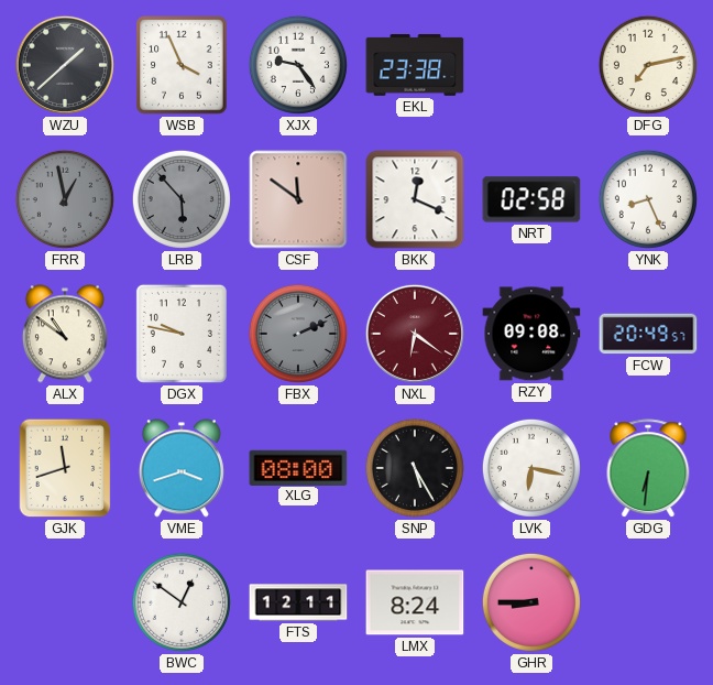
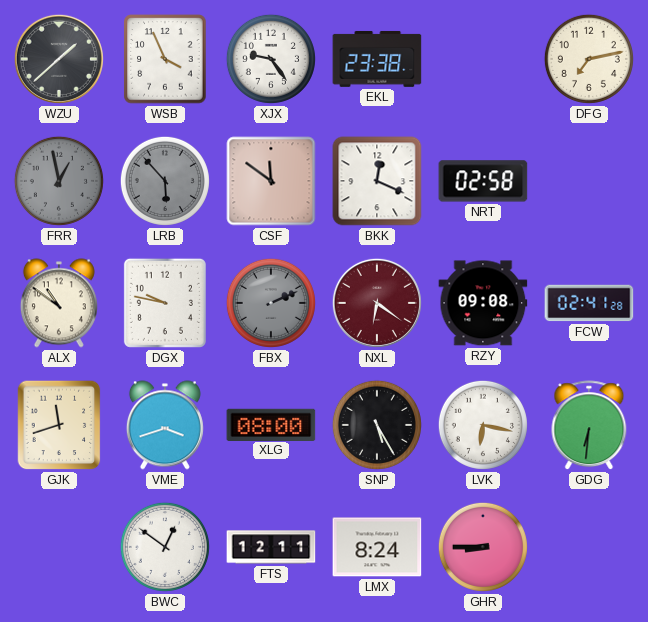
YNK: 8:26 -> none (648, 199)
FCW: 20:49 -> 02:41 (589, 303)
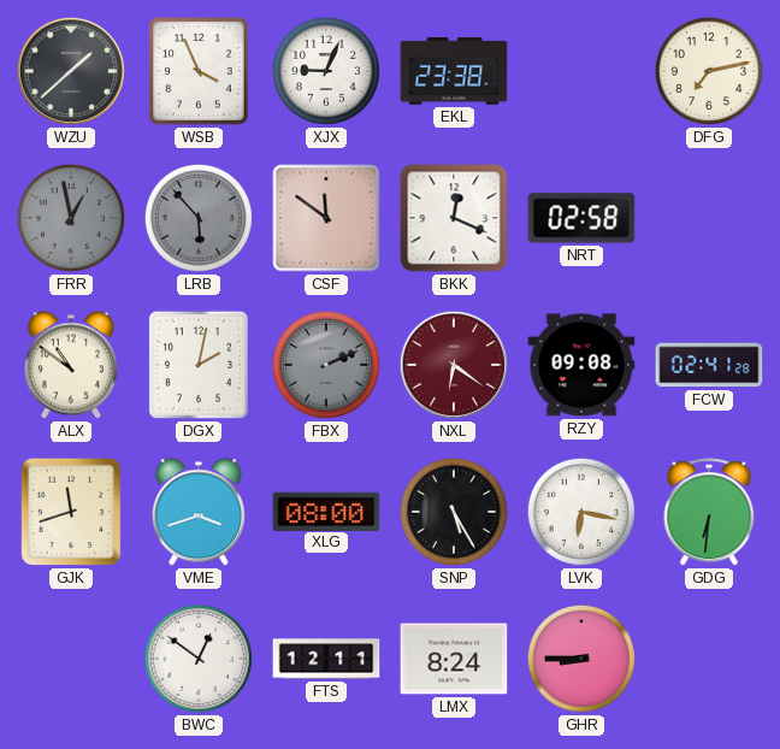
XJX: 9:24 -> 9:04 (326, 71)
DGX: 9:47 -> 2:02 (199, 365)
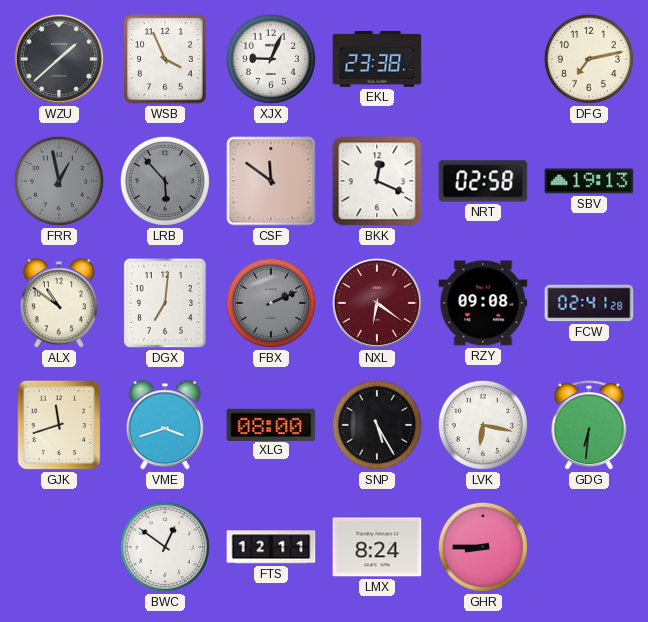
SBV: none -> 19:13 (589, 181)
DGX: 2:02 -> 7:01 (165, 303)
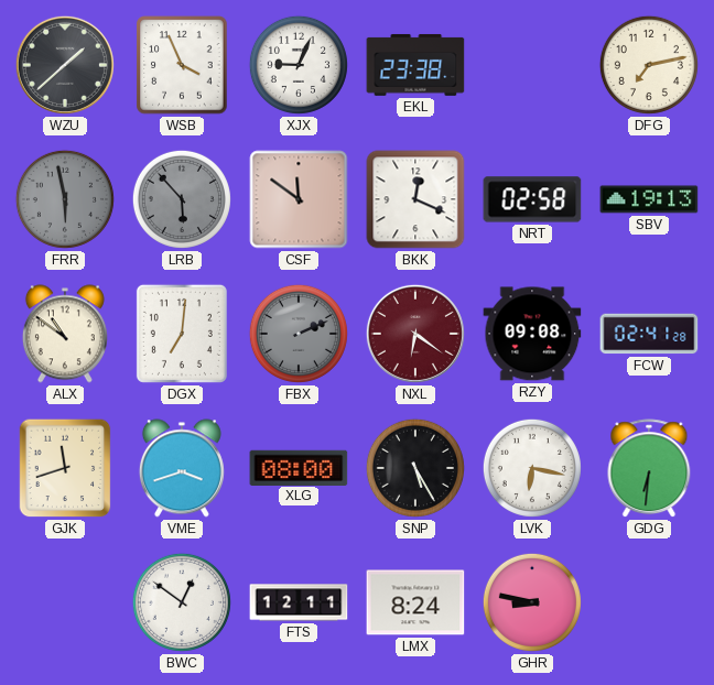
FRR: 12:58 -> 5:58 (65, 199)
GHR: 8:45 -> 8:47 (532, 602)
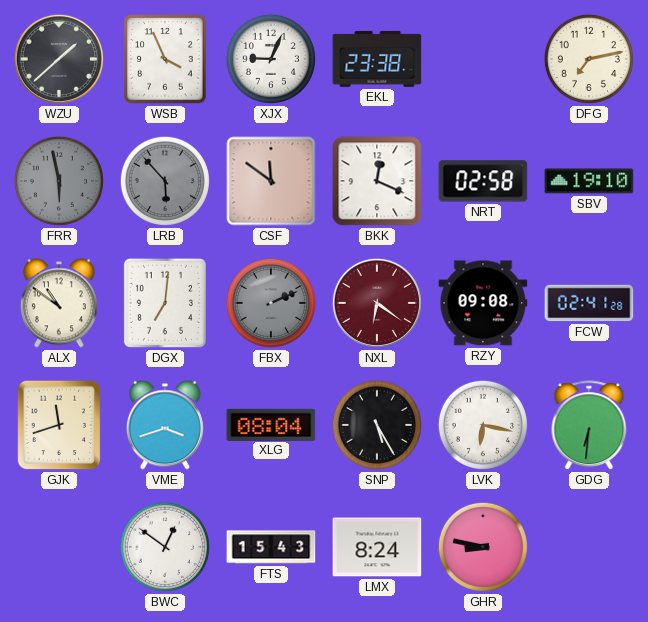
SBV: 19:13 -> 19:10 (589, 181)
XLG: 08:00 -> 08:04 (271, 424)
FTS: 12:11 -> 15:43 (271, 547)
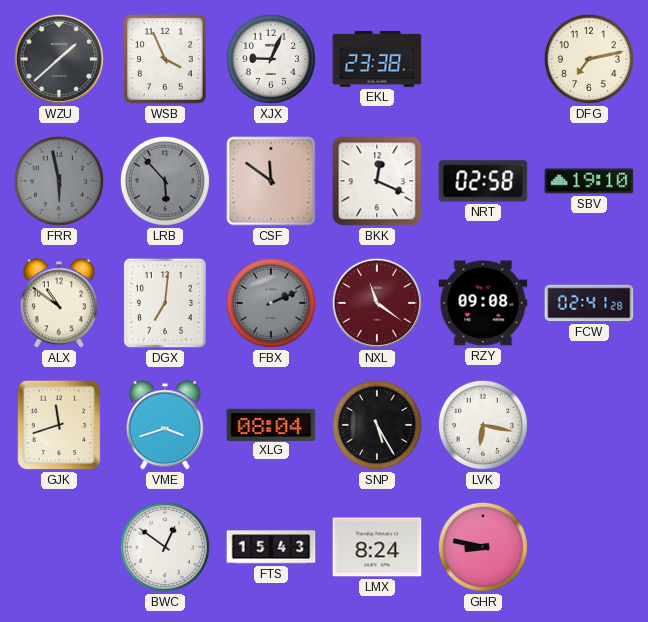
NXL: 6:21 -> 11:21 (377, 303)
GDG: 6:31 -> none (589, 426)
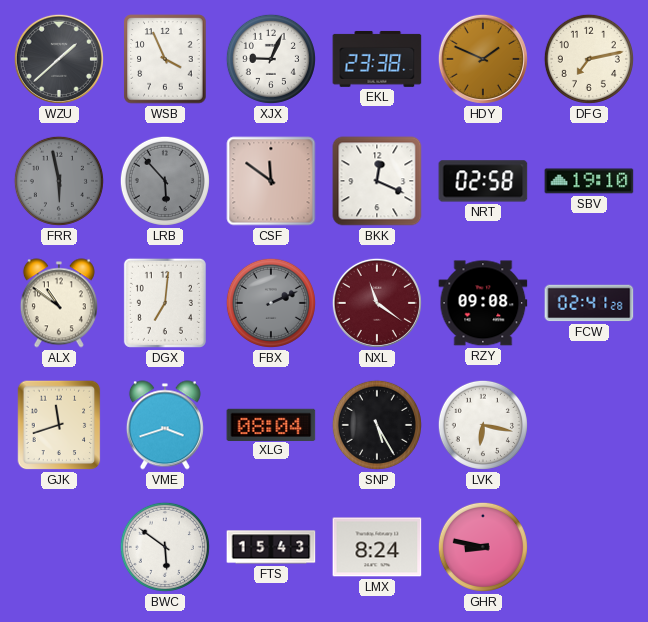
HDY: none -> 1:49 (483, 59)
BWC: 12:51 -> 5:51 (165, 547)
